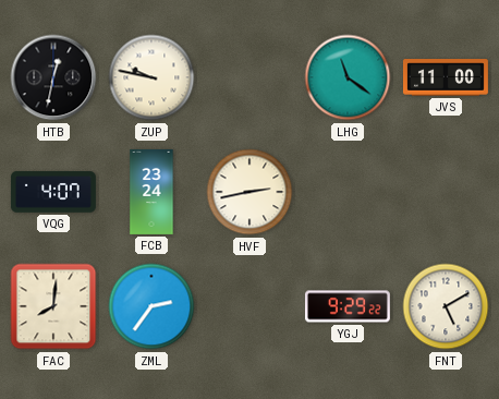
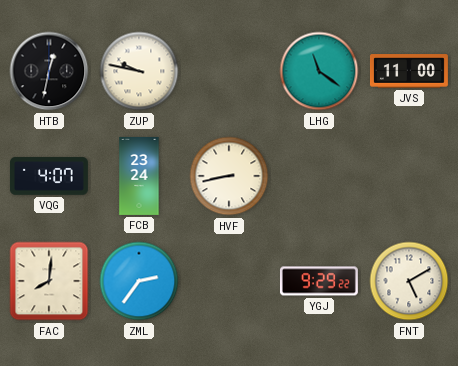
HVF: 2:43 -> 8:43 (229, 176)
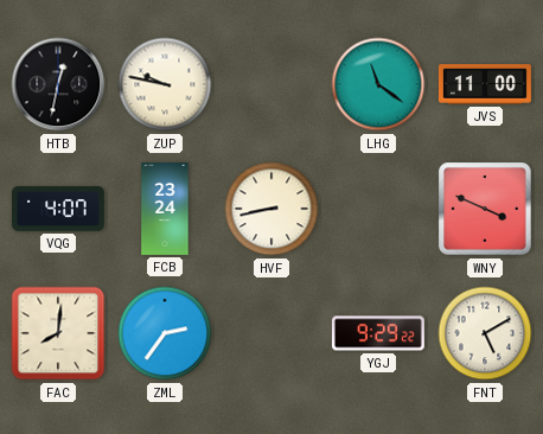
WNY: none -> 3:49 (485, 209)
